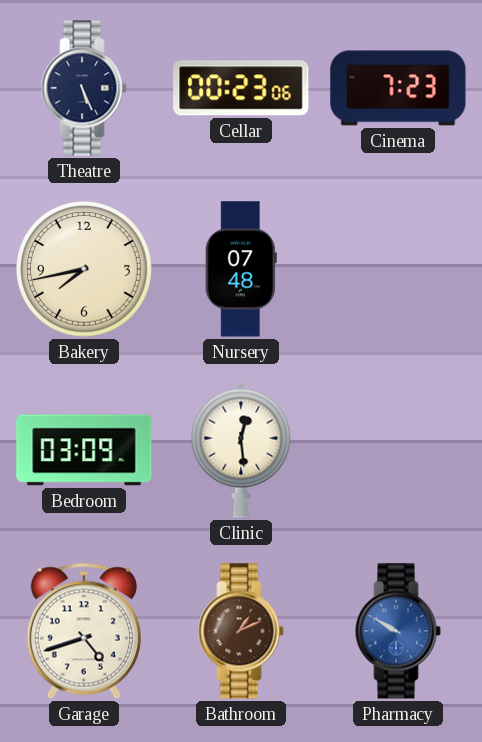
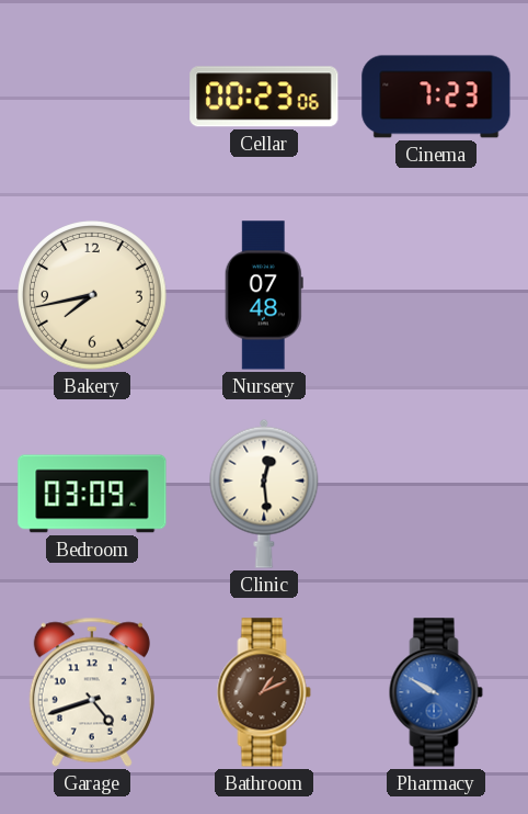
Theatre: 5:26 -> none (84, 88)
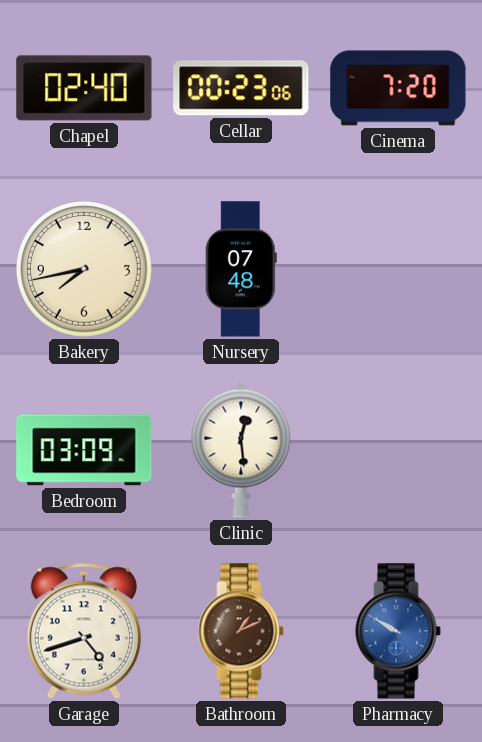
Chapel: none -> 02:40 (84, 88)
Cinema: 7:23 -> 7:20 (398, 88)
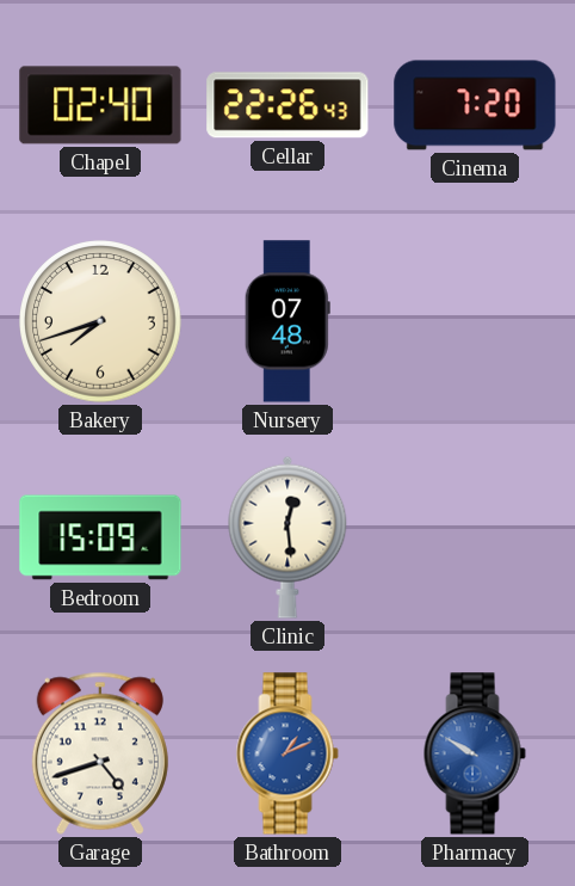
Cellar: 00:23 -> 22:26 (287, 105)
Bakery: 7:43 -> 7:42 (100, 321)
Bedroom: 03:09 -> 15:09 (100, 537)
Bathroom dial: brown -> blue (287, 753)
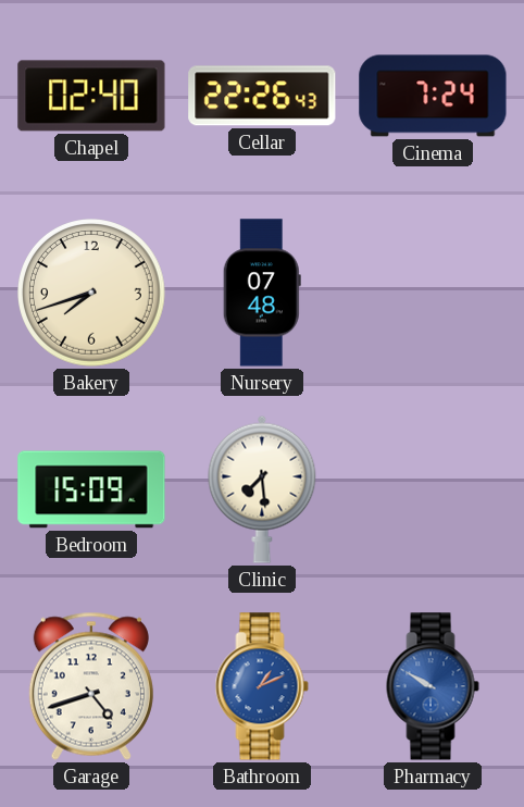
Cinema: 7:20 -> 7:24 (433, 96)
Clinic: 12:29 -> 7:29 (262, 489)
